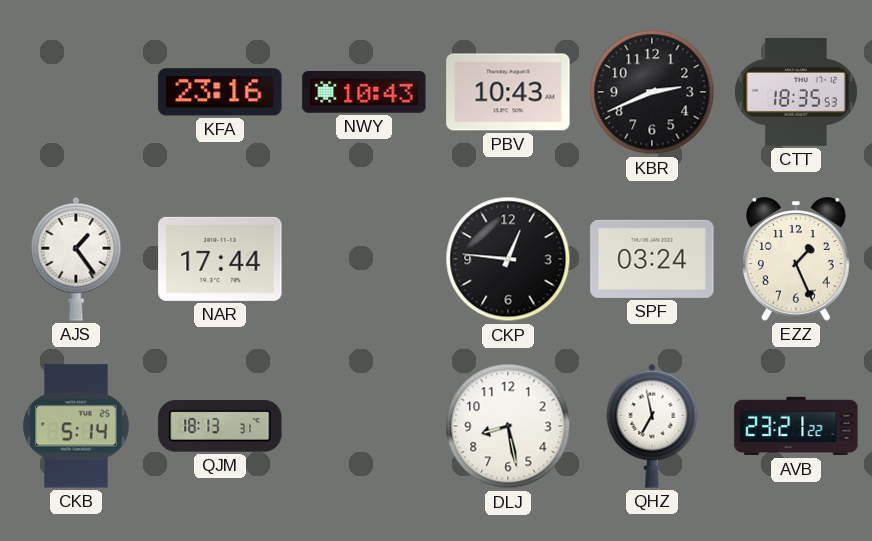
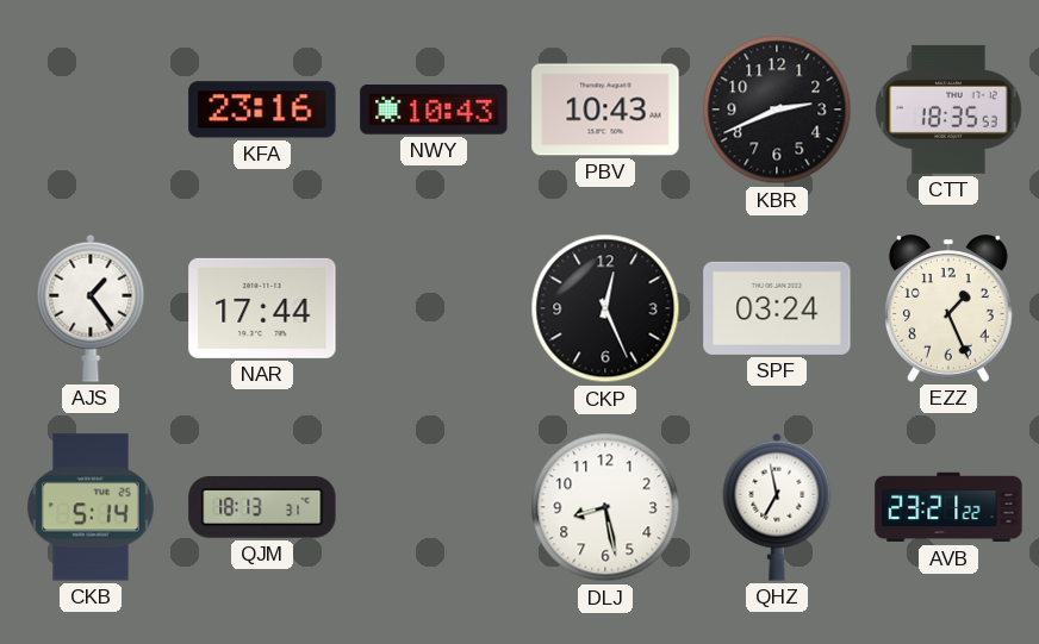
CKP: 12:46 -> 12:26 (605, 308)
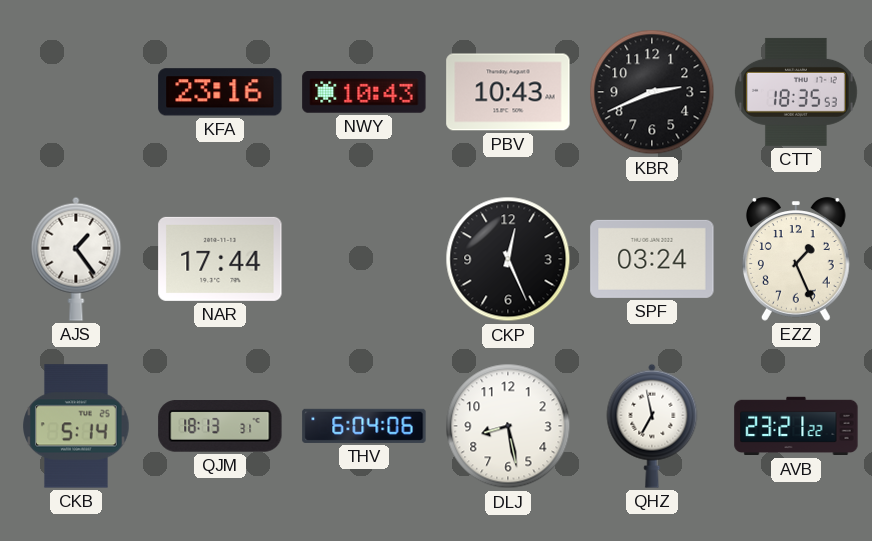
THV: none -> 6:04 (364, 426)
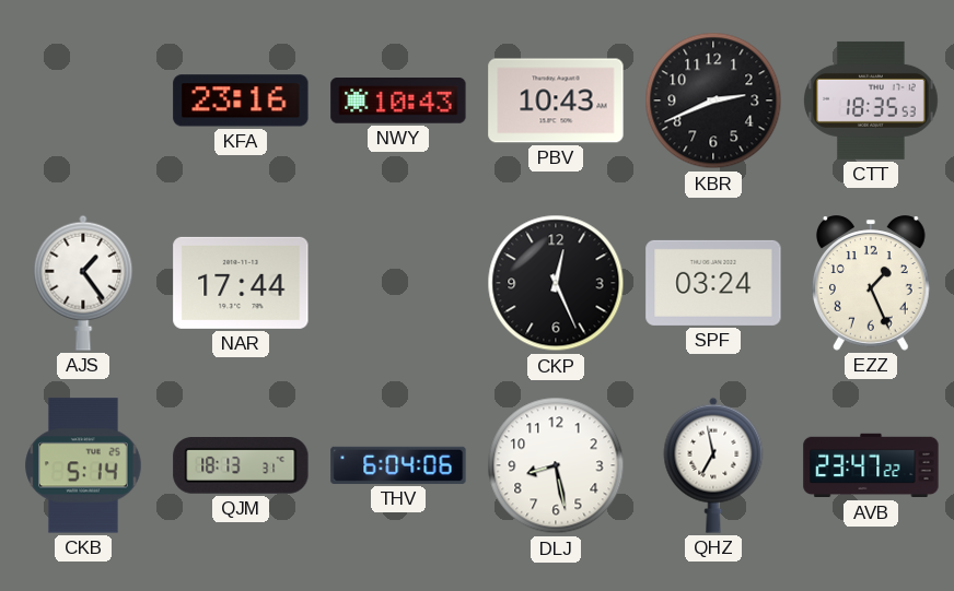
AVB: 23:21 -> 23:47 (871, 465)
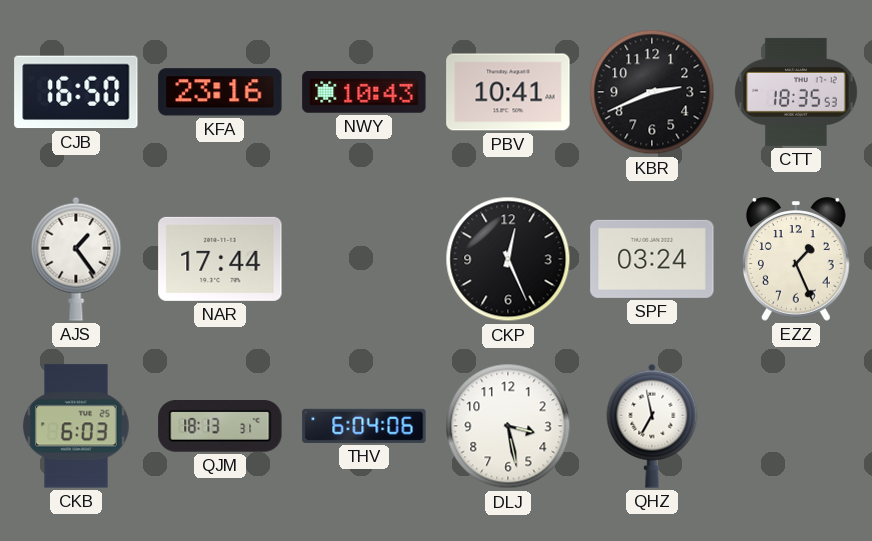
CJB: none -> 16:50 (76, 92)
PBV: 10:43 -> 10:41 (508, 92)
CKB: 5:14 -> 6:03 (76, 426)
DLJ: 8:28 -> 3:28 (508, 426)
AVB: 23:47 -> none (871, 465)
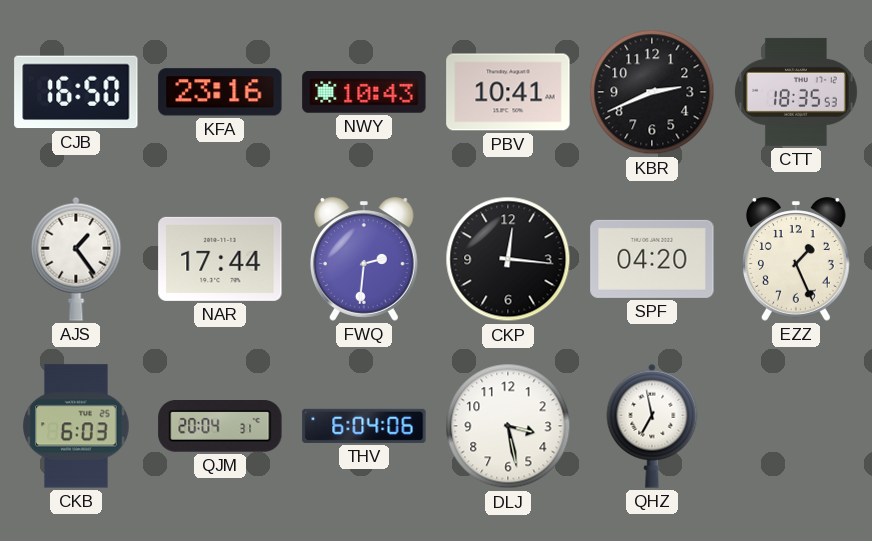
FWQ: none -> 2:31 (364, 259)
CKP: 12:26 -> 12:16 (508, 259)
SPF: 03:24 -> 04:20 (652, 259)
QJM: 18:13 -> 20:04 (220, 427)
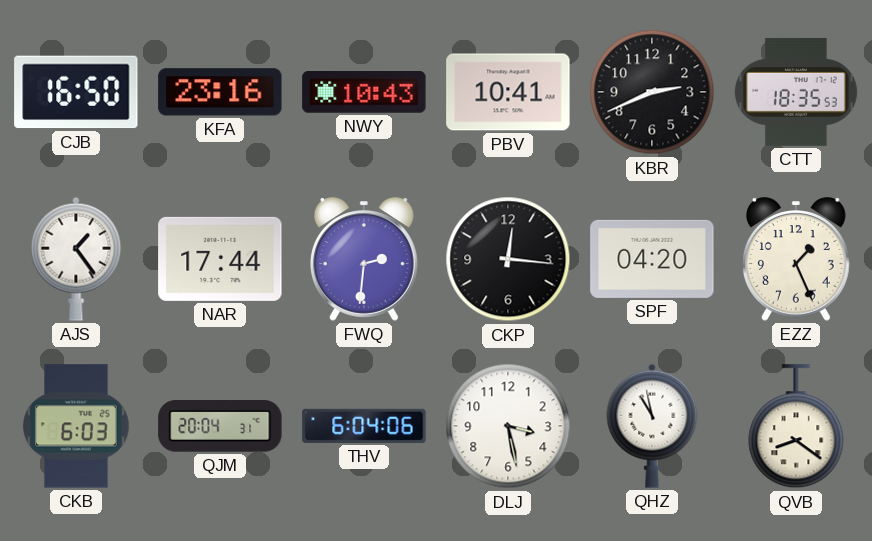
QHZ: 6:58 -> 10:58 (652, 426)
QVB: none -> 8:21 (796, 427)
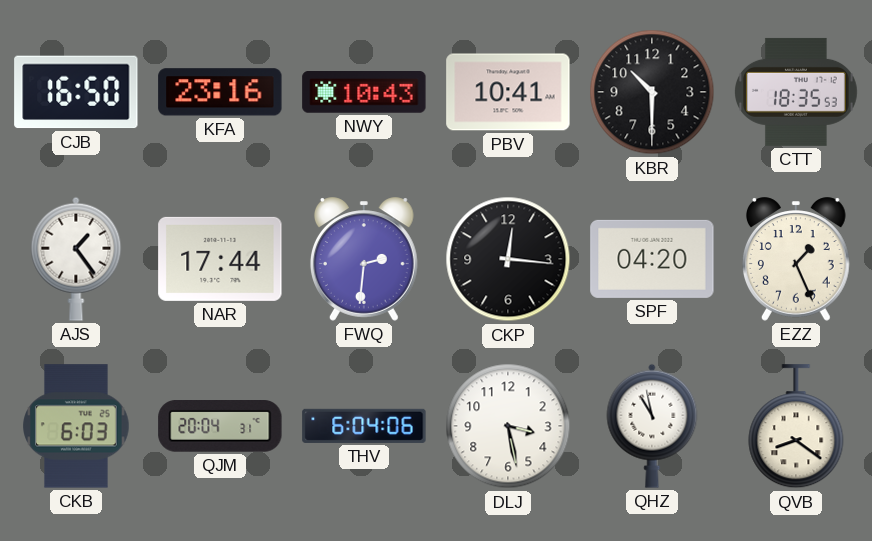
KBR: 2:41 -> 10:30 (652, 92)
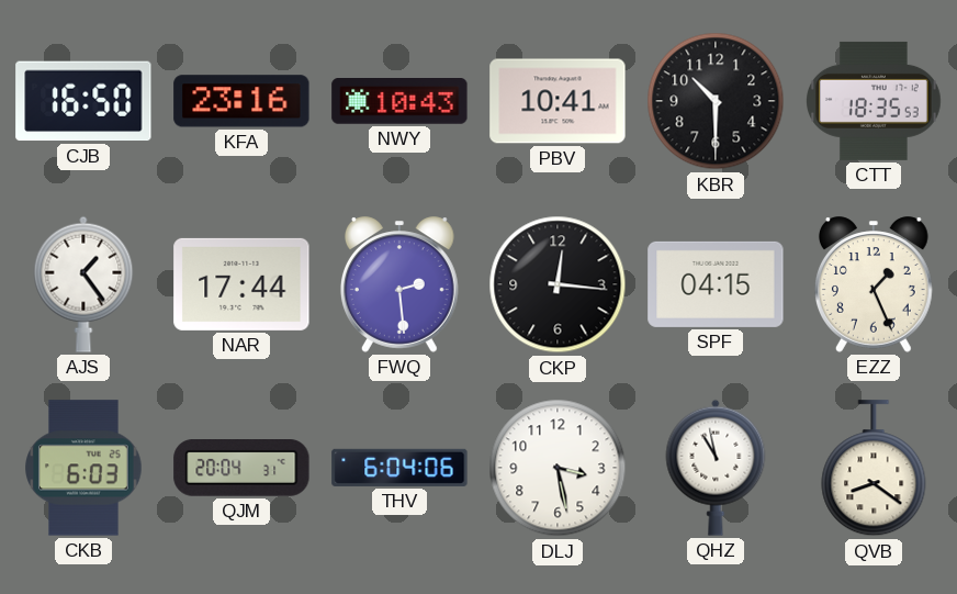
FWQ: 2:31 -> 2:29 (399, 284)
SPF: 04:20 -> 04:15 (716, 284)
